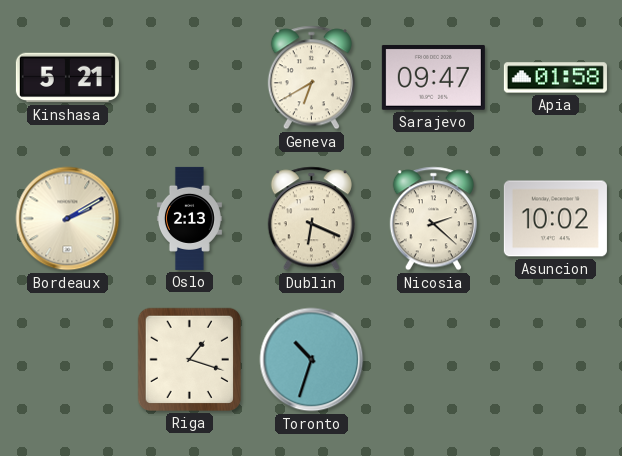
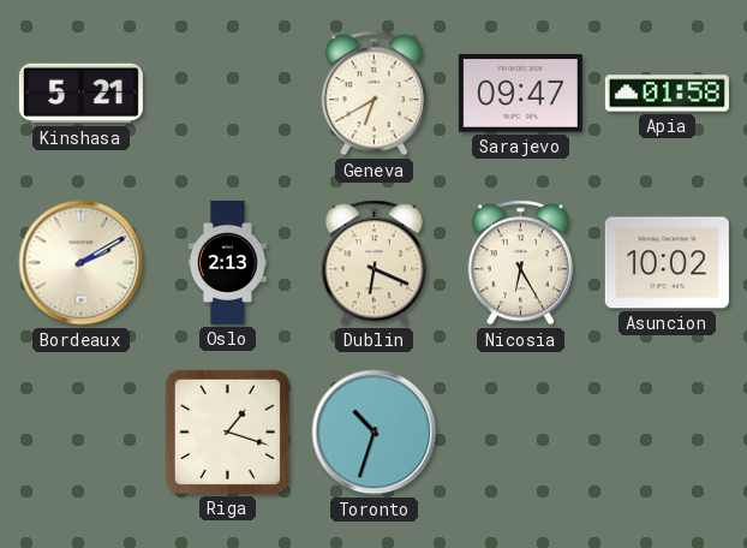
Nicosia: 2:22 -> 6:25 (520, 263)
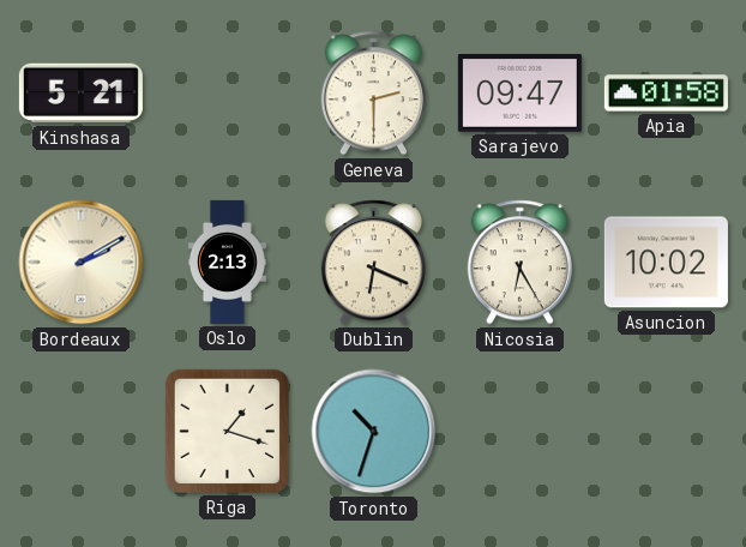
Geneva: 6:40 -> 2:30 (373, 94)
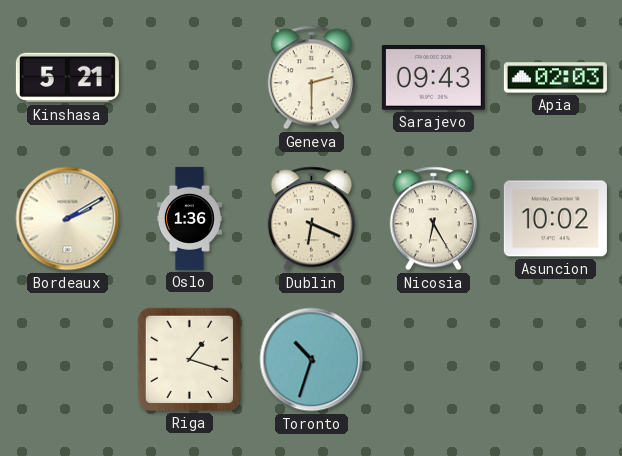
Sarajevo: 09:47 -> 09:43 (433, 77)
Apia: 01:58 -> 02:03 (555, 78)
Oslo: 2:13 -> 1:36 (189, 218)
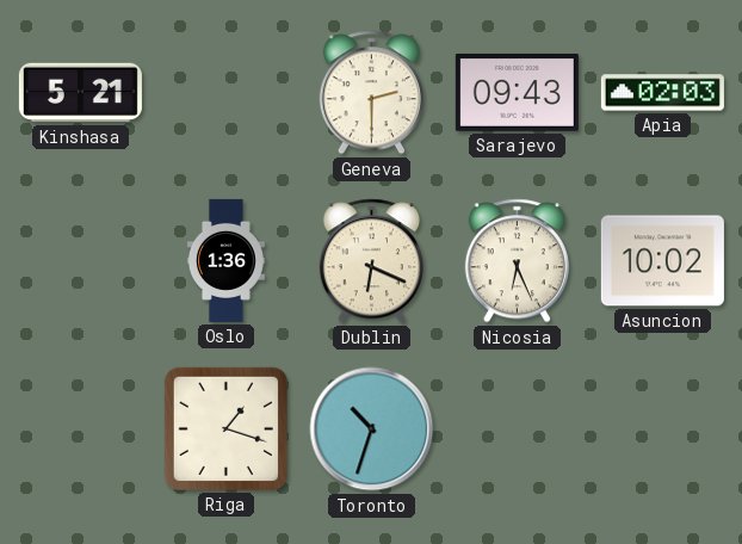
Bordeaux: 2:10 -> none (68, 219)
Nicosia: 6:25 -> 6:26 (517, 261)
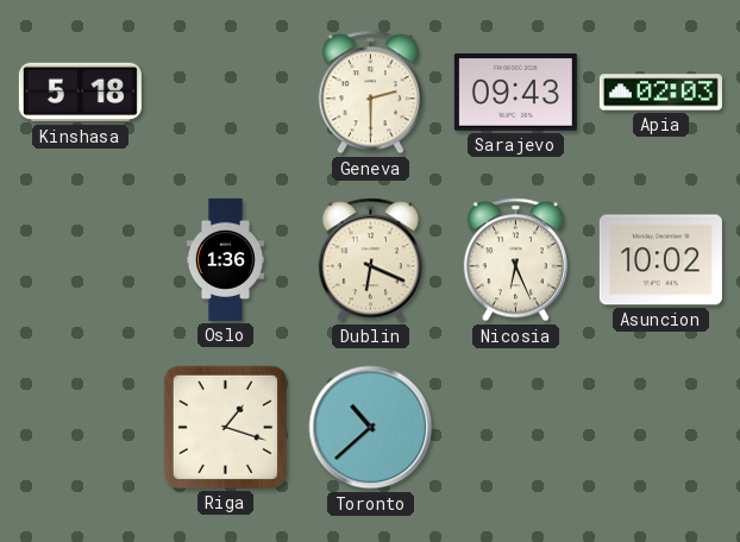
Kinshasa: 5:21 -> 5:18 (80, 93)
Toronto: 10:33 -> 10:38 (371, 428)
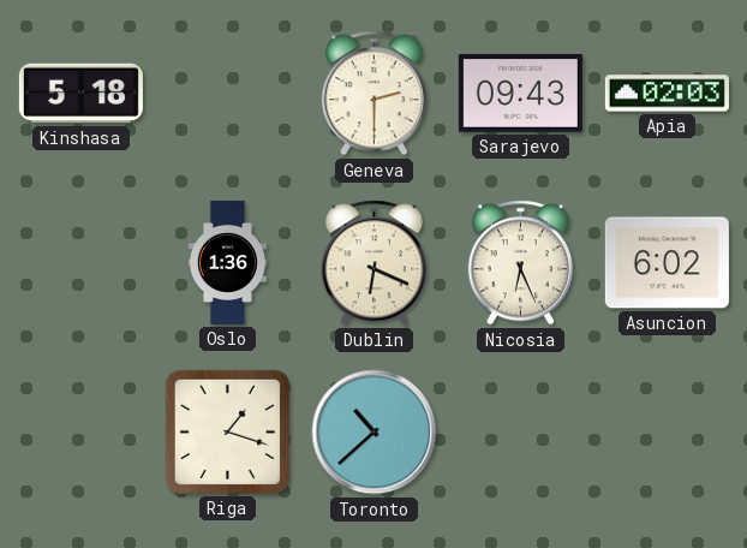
Asuncion: 10:02 -> 6:02 (667, 263)
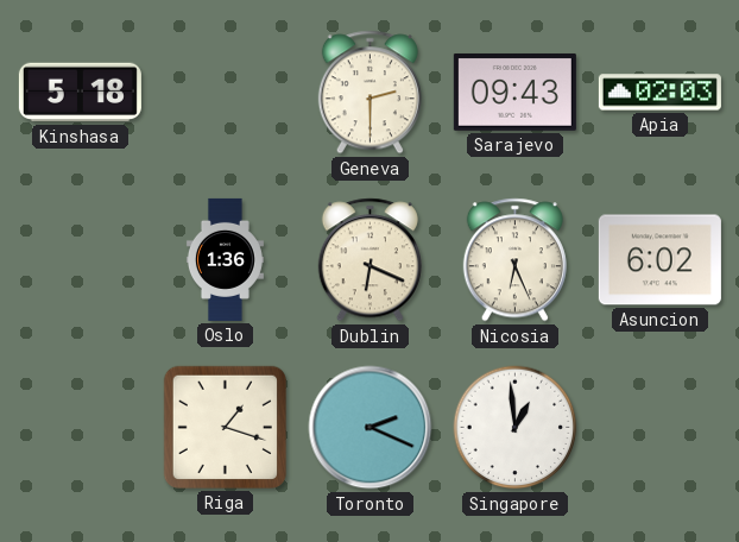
Toronto: 10:38 -> 2:19 (371, 428)
Singapore: none -> 12:59 (516, 428)
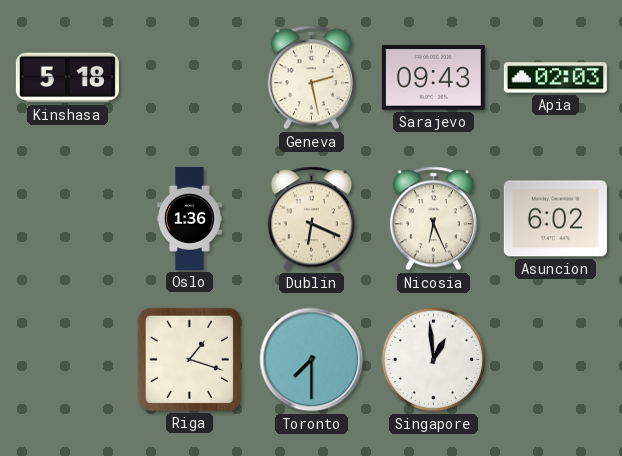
Geneva: 2:30 -> 2:28 (311, 78)
Toronto: 2:19 -> 7:30 (312, 360)
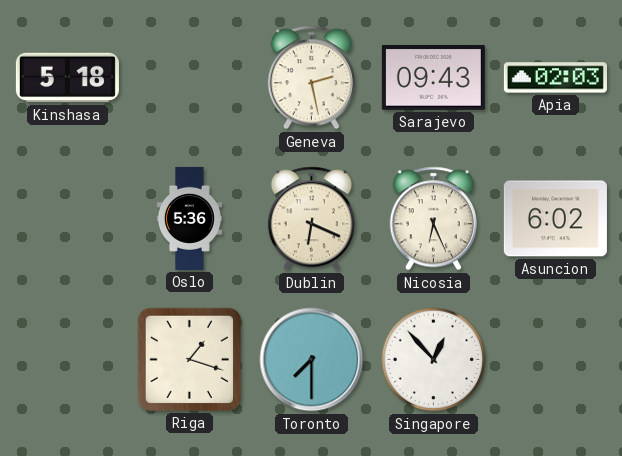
Oslo: 1:36 -> 5:36 (189, 218)
Singapore: 12:59 -> 12:53 (434, 360)
